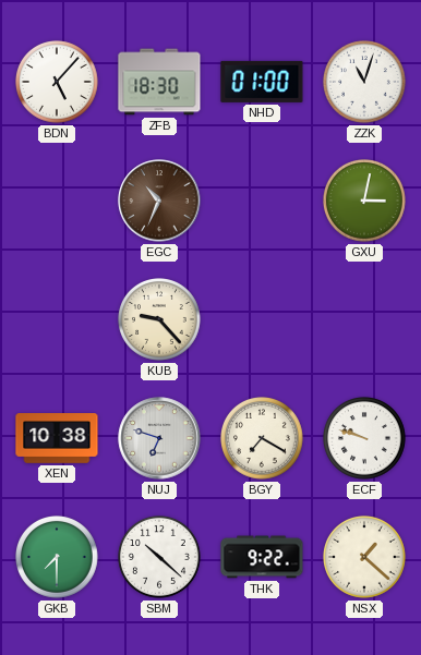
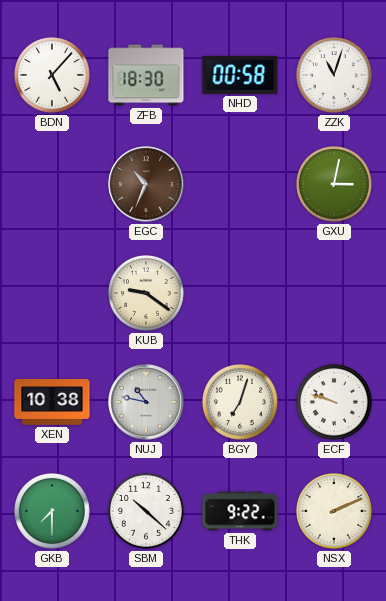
NHD: 01:00 -> 00:58 (240, 75)
KUB: 9:23 -> 9:21 (147, 294)
NUJ: 6:48 -> 10:47 (146, 402)
BGY: 7:20 -> 7:03 (241, 403)
NSX: 1:22 -> 2:11 (335, 512)
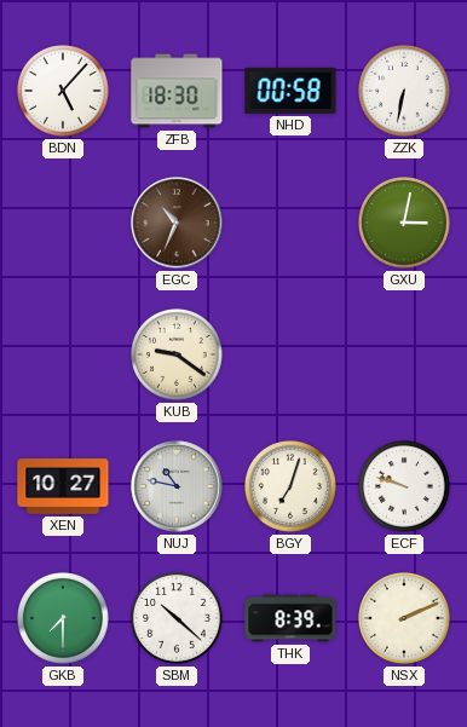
ZZK: 11:03 -> 6:32 (405, 92)
XEN: 10:38 -> 10:27 (63, 486)
THK: 9:22 -> 8:39 (290, 618)
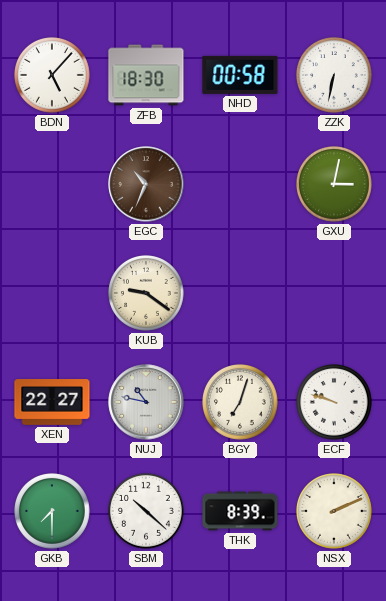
XEN: 10:27 -> 22:27 (52, 402)
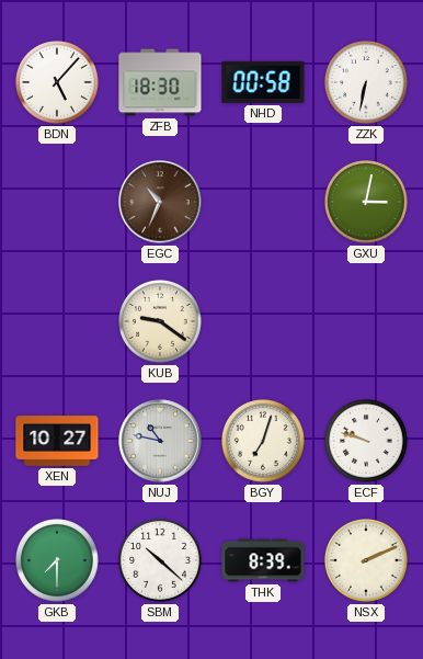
XEN: 22:27 -> 10:27 (57, 441)
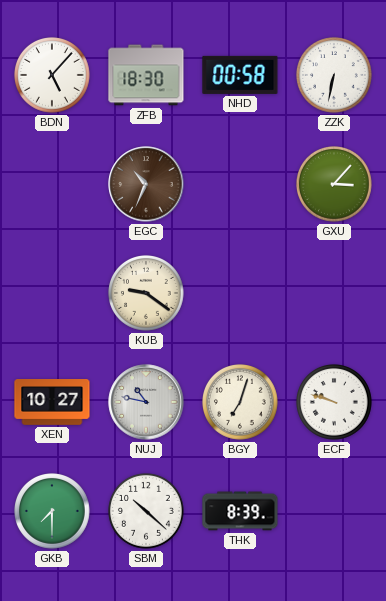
GXU: 3:02 -> 3:07 (335, 185)
NSX: 2:11 -> none (367, 561)
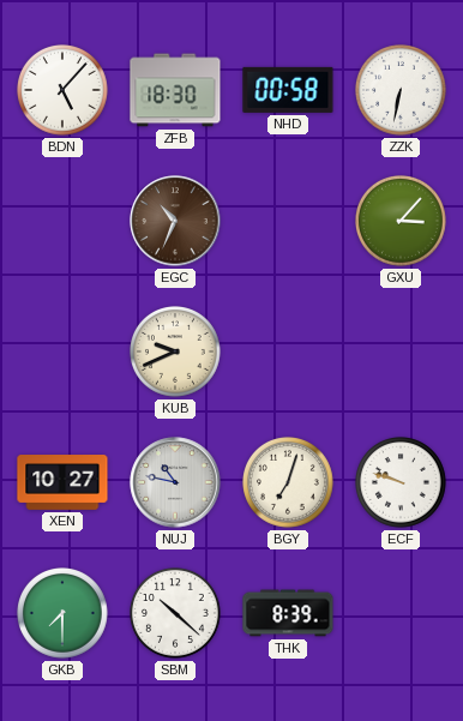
KUB: 9:21 -> 9:41 (176, 353)
